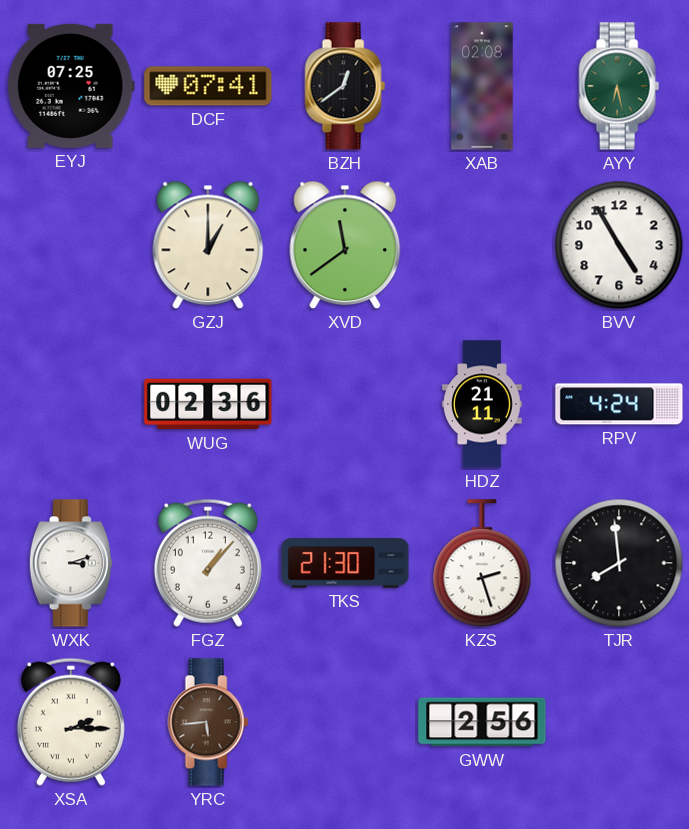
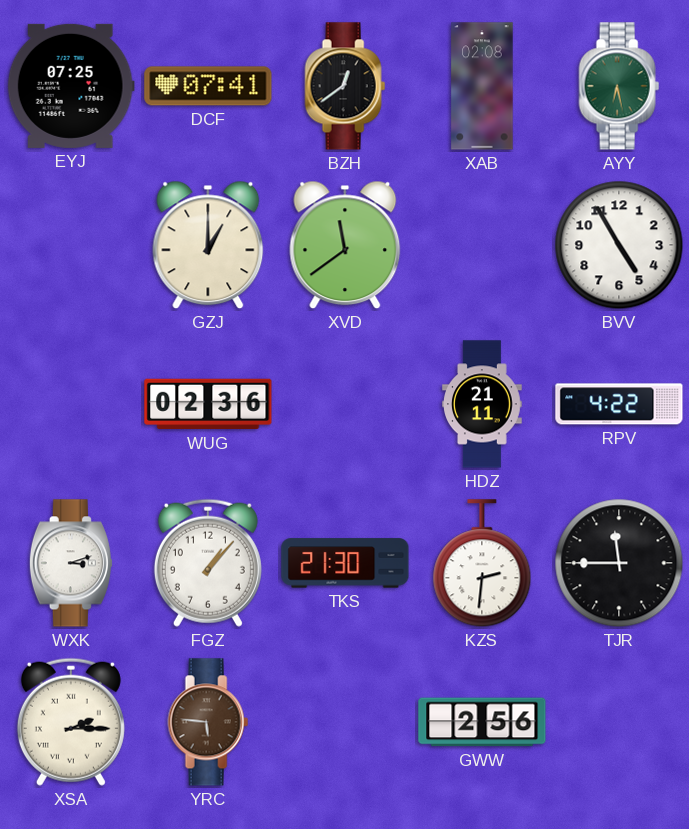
RPV: 4:24 -> 4:22 (619, 404)
KZS: 2:27 -> 2:31 (482, 564)
TJR: 7:59 -> 11:45 (619, 563)
YRC: 5:44 -> 5:46 (208, 722)
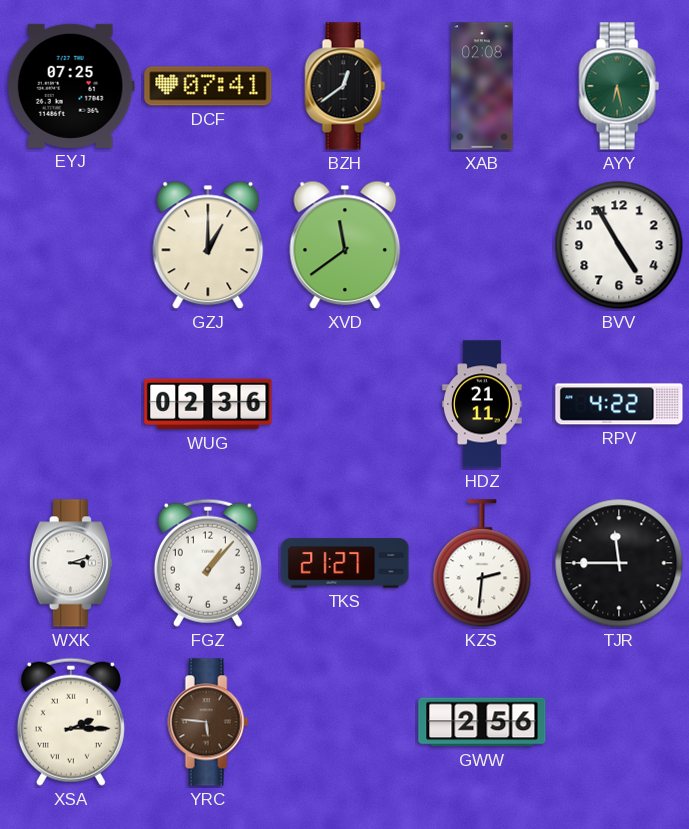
TKS: 21:30 -> 21:27 (345, 563)
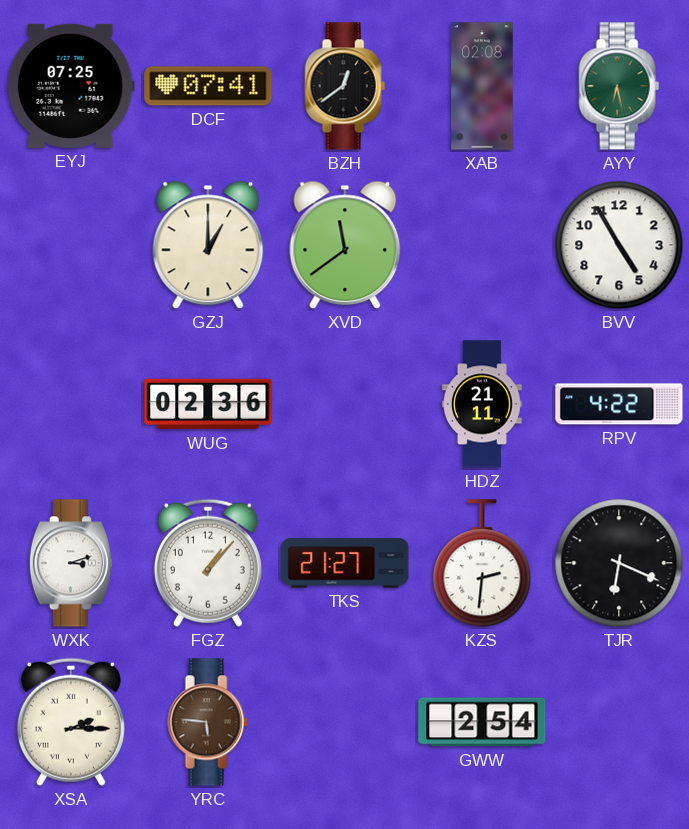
TJR: 11:45 -> 6:19 (619, 563)
GWW: 2:56 -> 2:54 (482, 722)
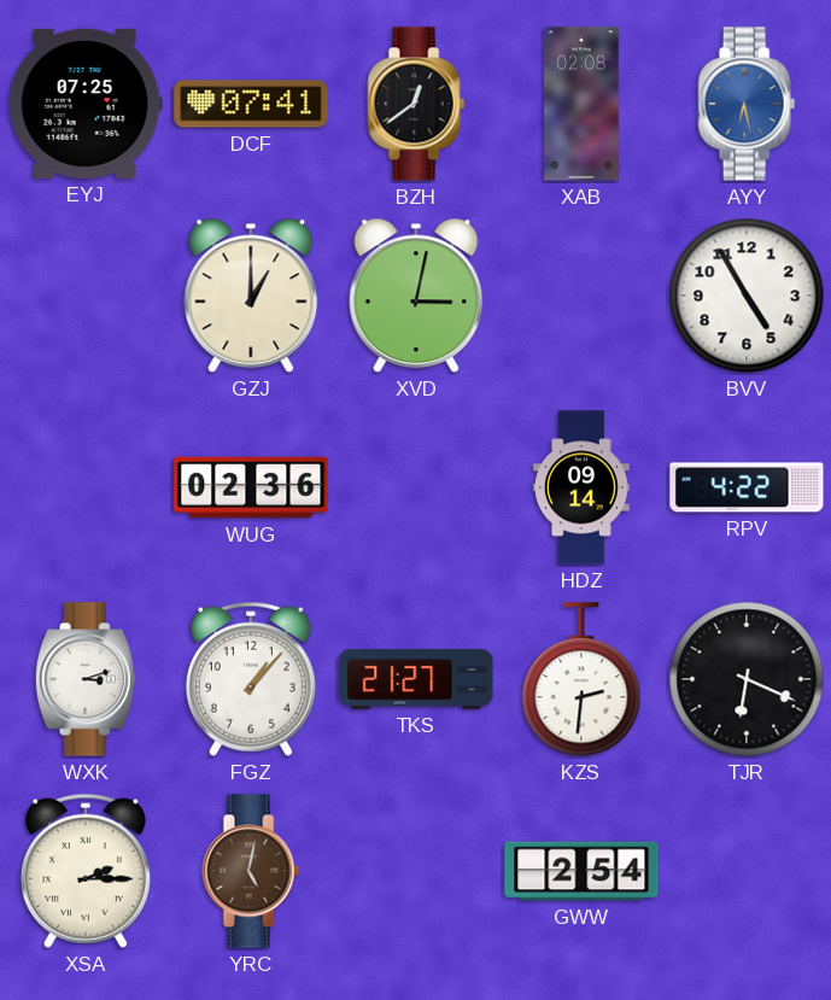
AYY dial: green -> blue (747, 104)
XVD: 11:39 -> 3:02 (416, 296)
HDZ: 21:11 -> 09:14 (583, 487)
YRC: 5:46 -> 5:02 (251, 871)
